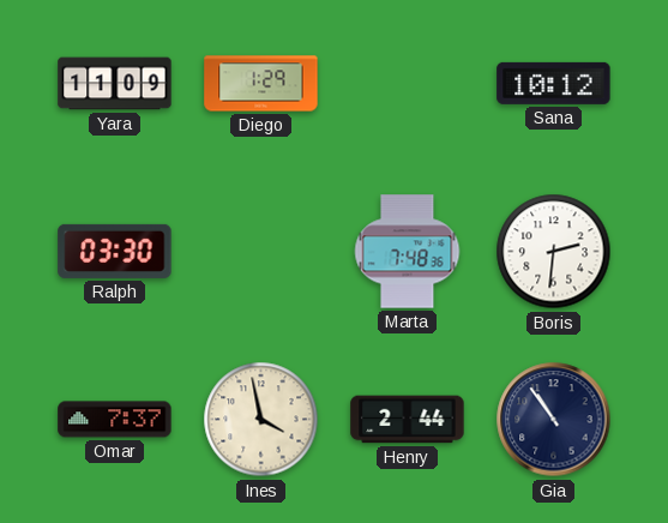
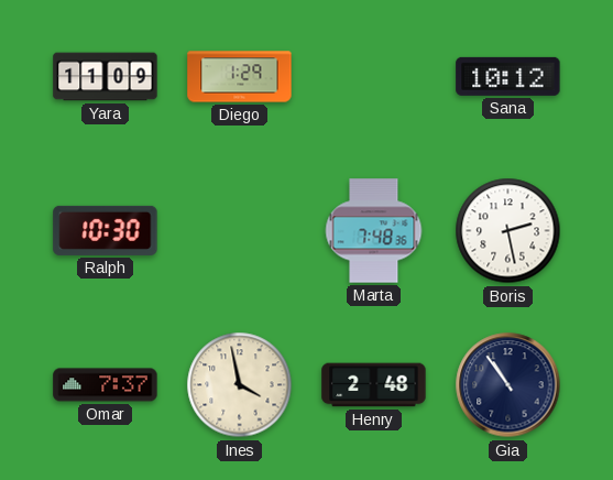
Ralph: 03:30 -> 10:30 (106, 230)
Boris: 2:31 -> 2:28 (508, 231)
Henry: 2:44 -> 2:48 (374, 385)
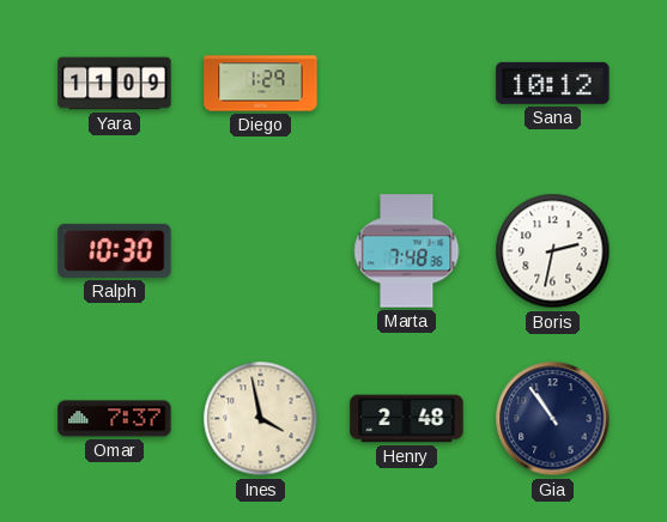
Boris: 2:28 -> 2:32 (553, 251)
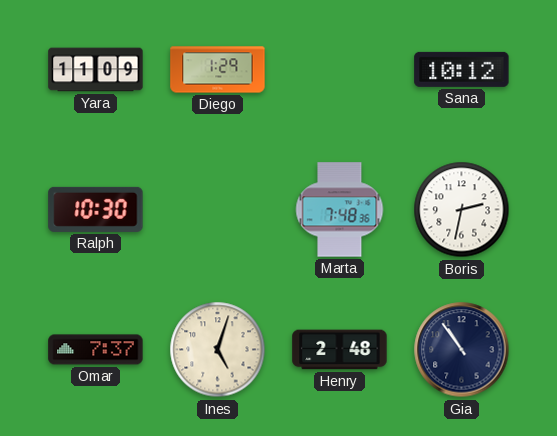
Ines: 3:58 -> 5:03 (218, 350)
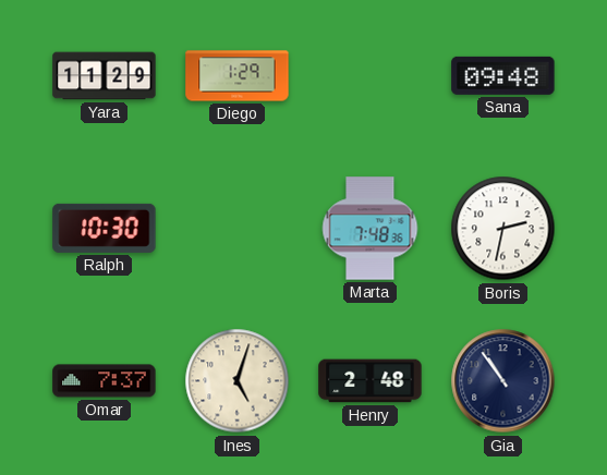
Yara: 11:09 -> 11:29 (105, 76)
Sana: 10:12 -> 09:48 (503, 75)
